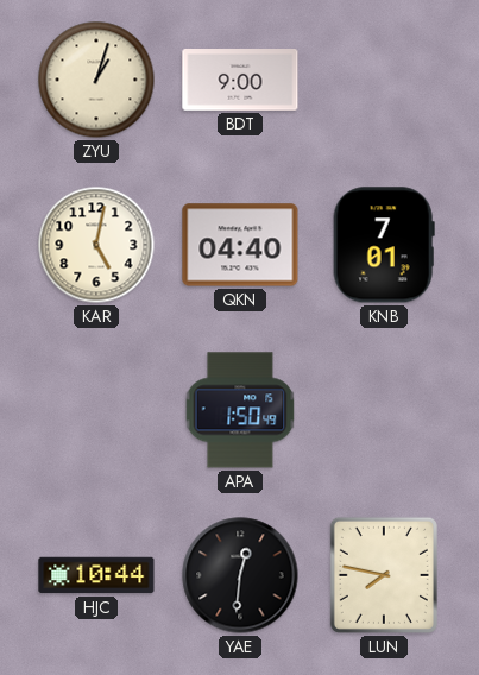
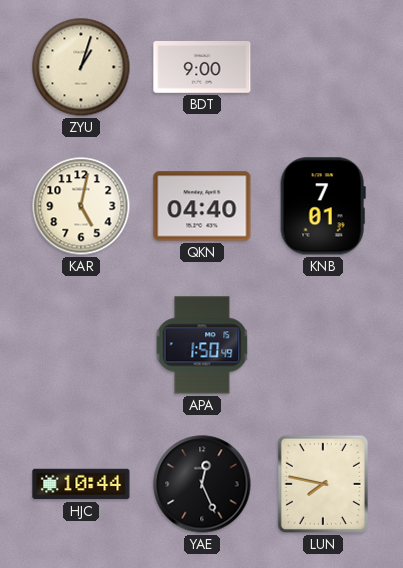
YAE: 12:31 -> 12:26 (202, 484)
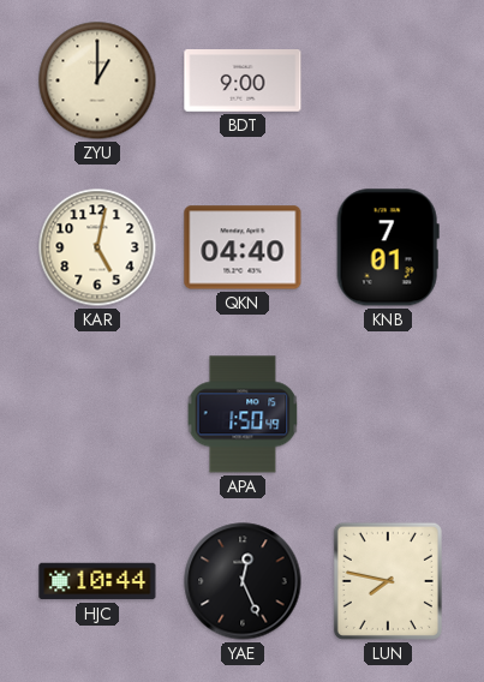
ZYU: 1:03 -> 1:00 (97, 80)
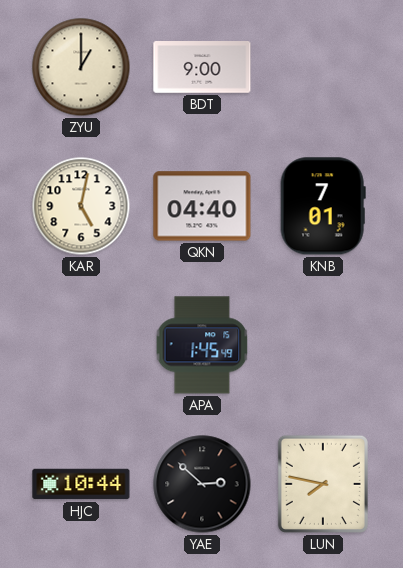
APA: 1:50 -> 1:45 (202, 345)
YAE: 12:26 -> 2:52 (202, 484)
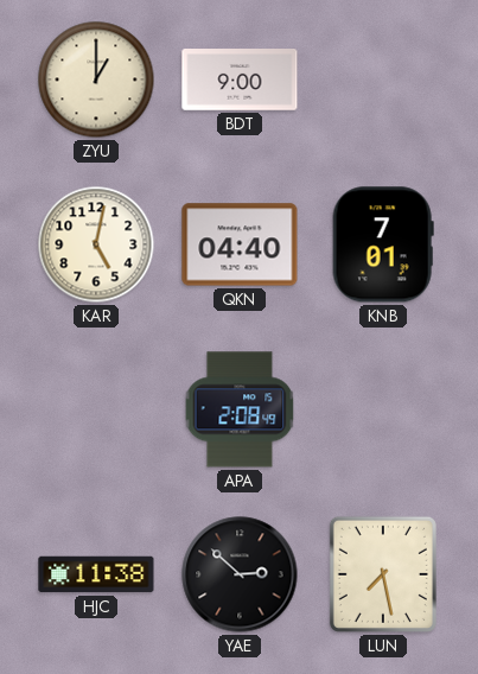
APA: 1:45 -> 2:08 (240, 409)
HJC: 10:44 -> 11:38 (96, 574)
LUN: 7:47 -> 7:28 (383, 574)
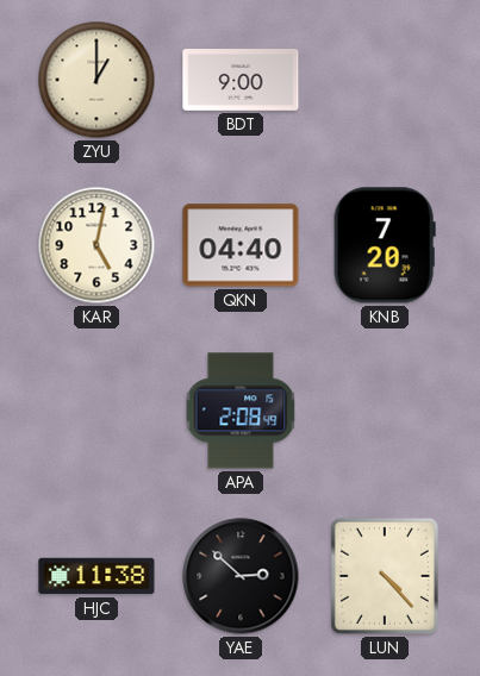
KNB: 7:01 -> 7:20 (385, 245)
LUN: 7:28 -> 4:23 (385, 576)
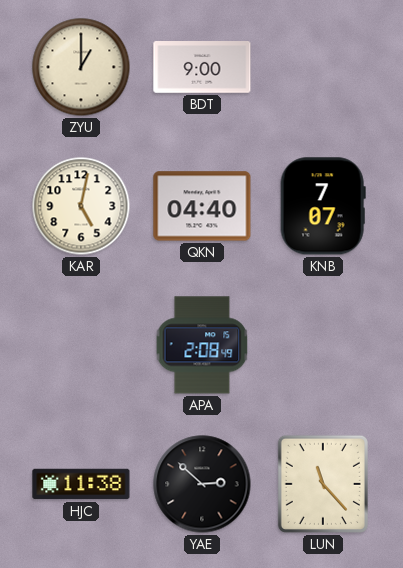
KNB: 7:20 -> 7:07 (323, 206)
LUN: 4:23 -> 11:23 (323, 484)
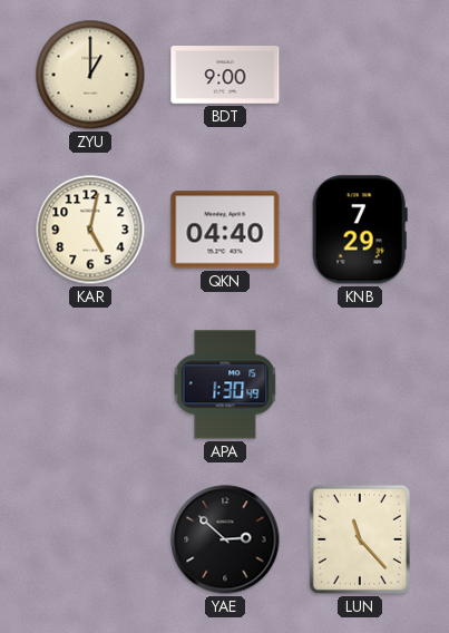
KNB: 7:07 -> 7:29 (360, 230)
APA: 2:08 -> 1:30 (225, 384)
HJC: 11:38 -> none (81, 484)
